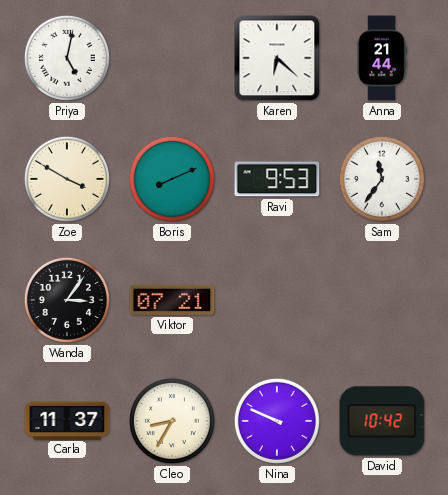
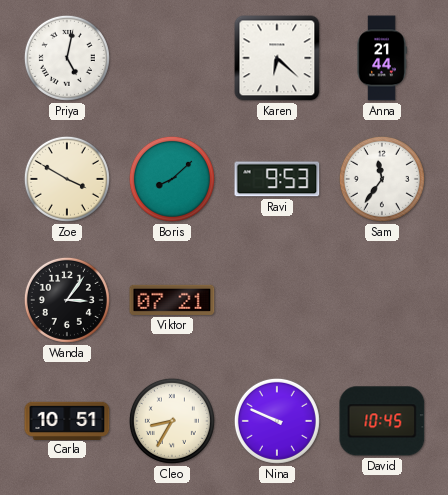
Boris: 8:11 -> 8:08 (172, 179)
Carla: 11:37 -> 10:51 (67, 420)
David: 10:42 -> 10:45 (382, 421)
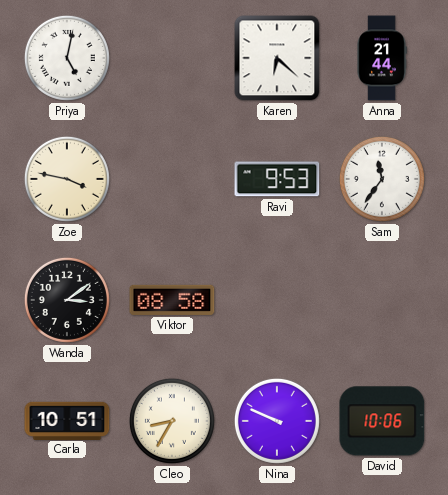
Zoe: 3:50 -> 3:47 (67, 179)
Boris: 8:08 -> none (172, 179)
Wanda: 3:06 -> 3:09 (67, 300)
Viktor: 07:21 -> 08:58 (172, 300)
David: 10:45 -> 10:06 (382, 421)
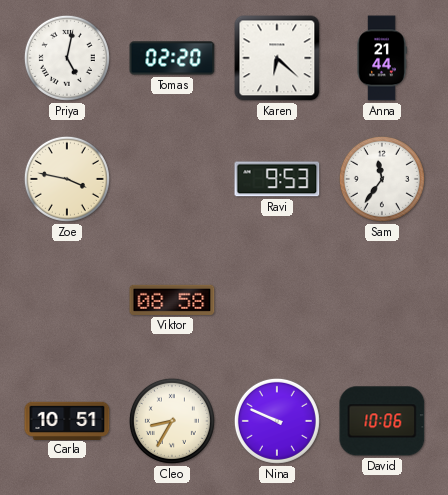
Tomas: none -> 02:20 (172, 58)
Wanda: 3:09 -> none (67, 300)
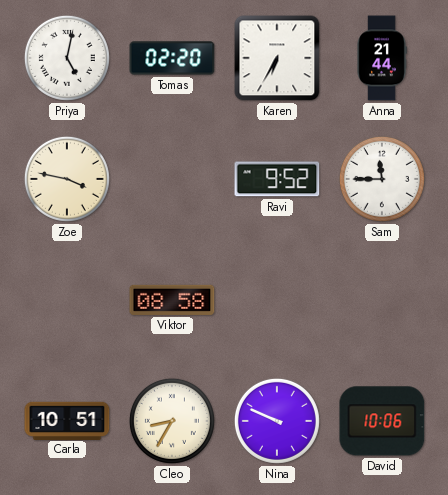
Karen: 6:22 -> 6:35 (277, 58)
Ravi: 9:53 -> 9:52 (277, 179)
Sam: 11:36 -> 11:45 (382, 179)
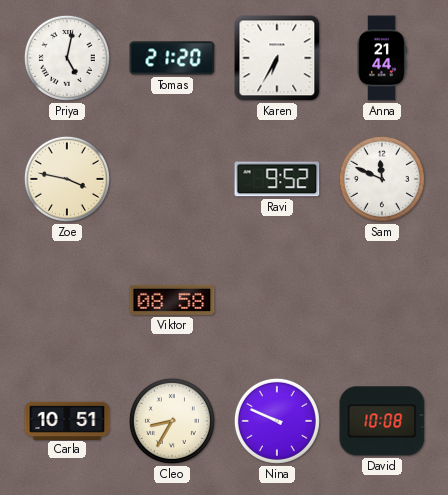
Tomas: 02:20 -> 21:20 (172, 58)
Sam: 11:45 -> 11:49 (382, 179)
David: 10:06 -> 10:08 (382, 421)
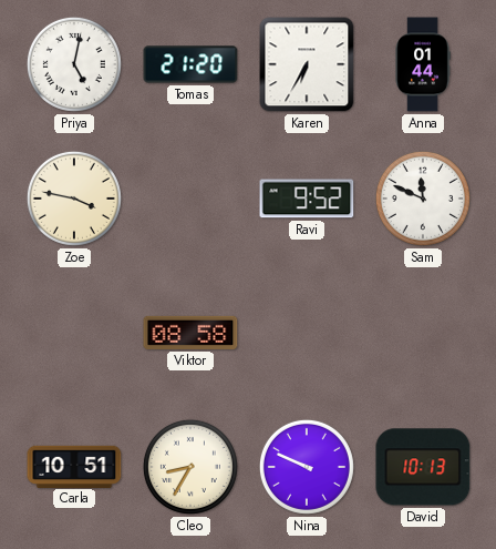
Anna: 21:44 -> 01:44 (423, 64)
David: 10:08 -> 10:13 (423, 467)
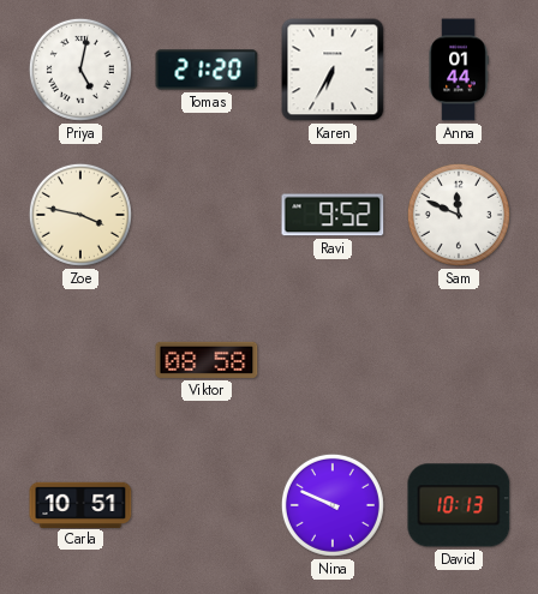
Cleo: 8:35 -> none (190, 467)
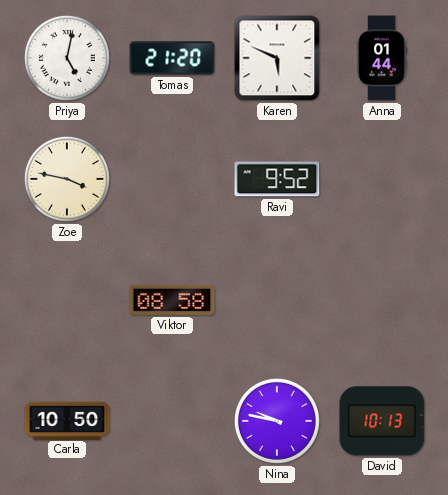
Karen: 6:35 -> 5:49 (277, 58)
Sam: 11:49 -> none (459, 215)
Carla: 10:51 -> 10:50 (67, 420)
Nina: 9:49 -> 9:47 (277, 421)
